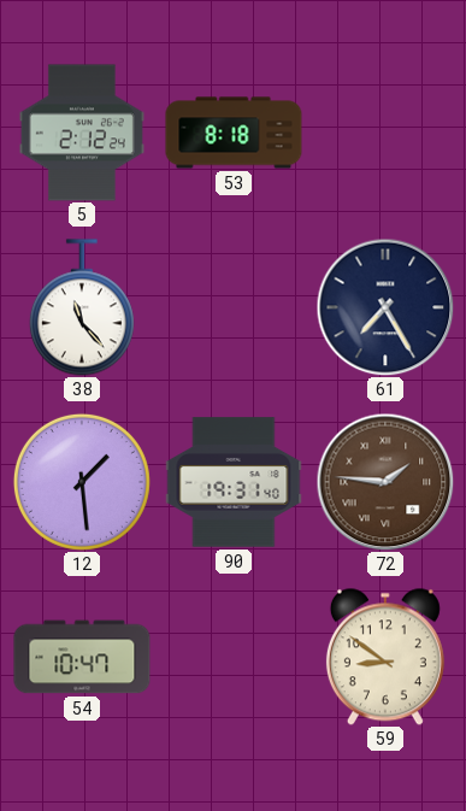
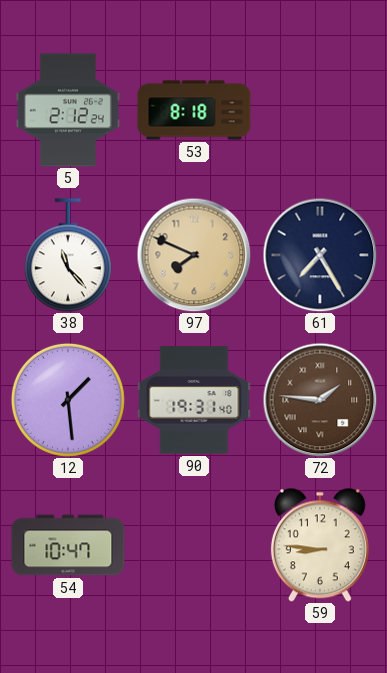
97: none -> 7:49 (194, 255)
59: 8:51 -> 8:46 (320, 545)
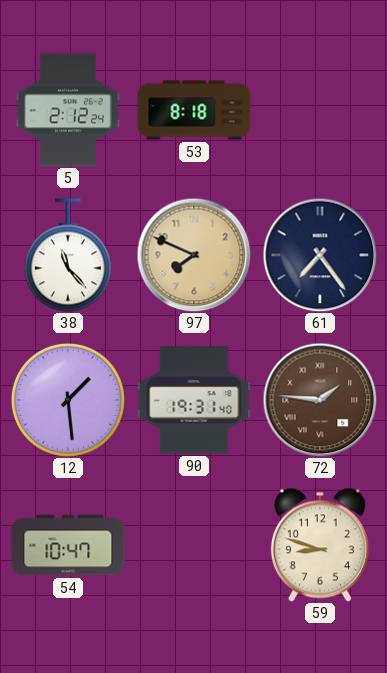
61: 7:25 -> 7:24 (320, 255)
59: 8:46 -> 8:48 (320, 545)
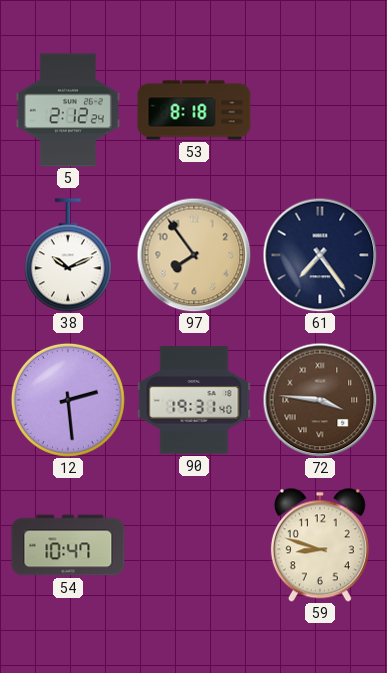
38: 11:23 -> 10:11 (68, 255)
97: 7:49 -> 7:54 (194, 255)
12: 1:29 -> 2:29 (68, 400)
72: 1:46 -> 3:46 (320, 400)
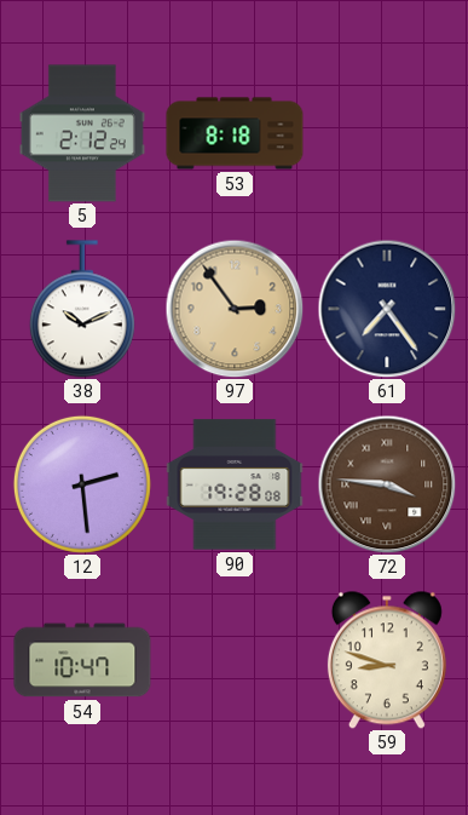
97: 7:54 -> 2:54 (235, 309)
90: 19:31 -> 19:28 (235, 484)
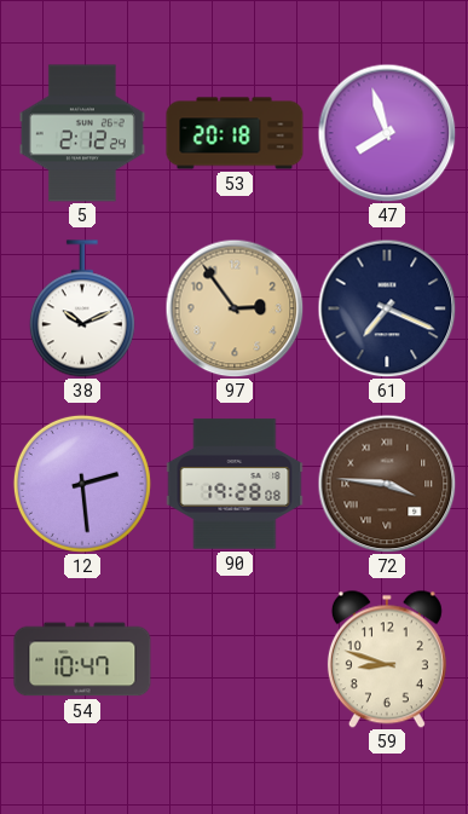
53: 8:18 -> 20:18 (235, 133)
47: none -> 7:57 (387, 133)
61: 7:24 -> 7:19 (387, 308)
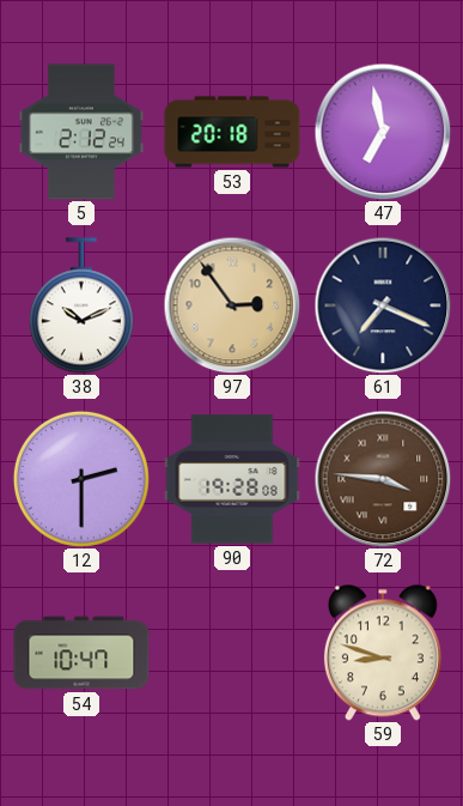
47: 7:57 -> 6:58 (383, 132)
12: 2:29 -> 2:30 (81, 479)
